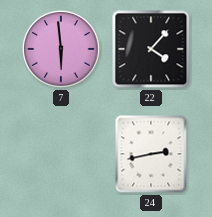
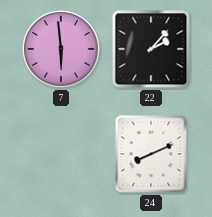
22: 4:07 -> 2:07 (151, 49)
24: 2:43 -> 8:11 (151, 154)
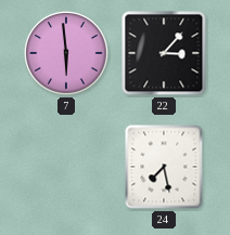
22: 2:07 -> 3:07 (164, 53)
24: 8:11 -> 7:28 (164, 167)
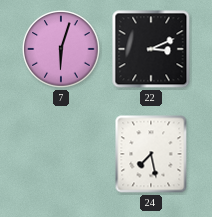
7: 5:59 -> 6:03 (61, 49)
22: 3:07 -> 3:11 (151, 49)
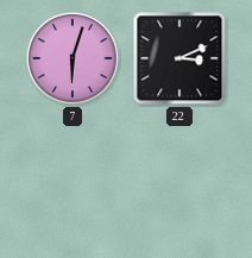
24: 7:28 -> none (151, 154)
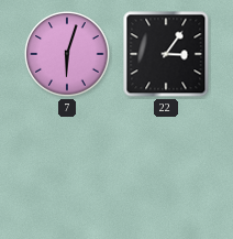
22: 3:11 -> 3:06 (166, 54)
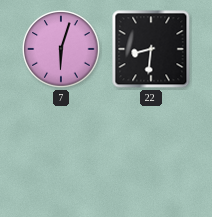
22: 3:06 -> 8:31 (151, 49)
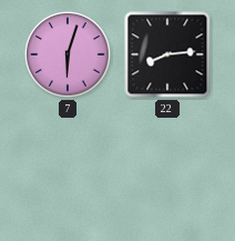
22: 8:31 -> 8:14 (167, 54)
